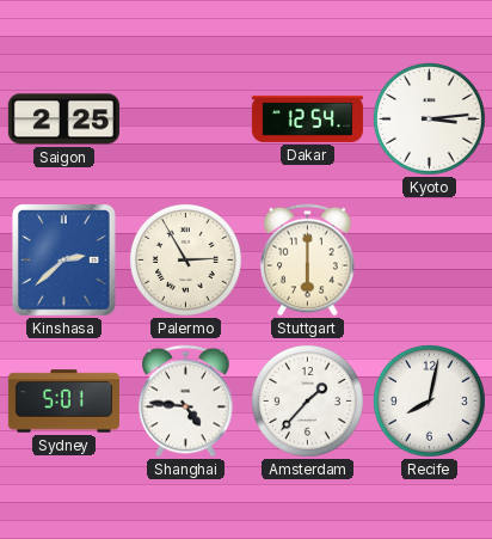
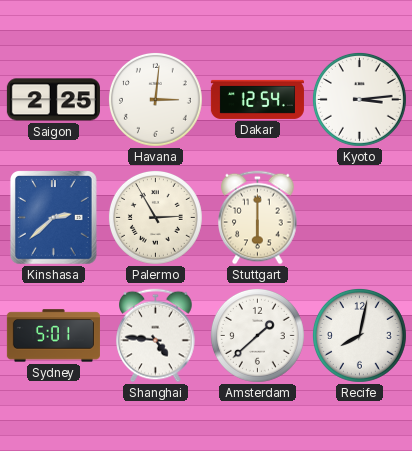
Havana: none -> 3:01 (155, 99)
Amsterdam: 1:37 -> 1:38 (257, 335)
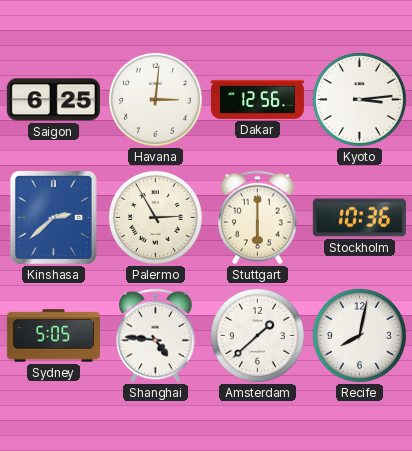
Saigon: 2:25 -> 6:25 (53, 100)
Dakar: 12:54 -> 12:56 (257, 99)
Stockholm: none -> 10:36 (359, 218)
Sydney: 5:01 -> 5:05 (53, 336)
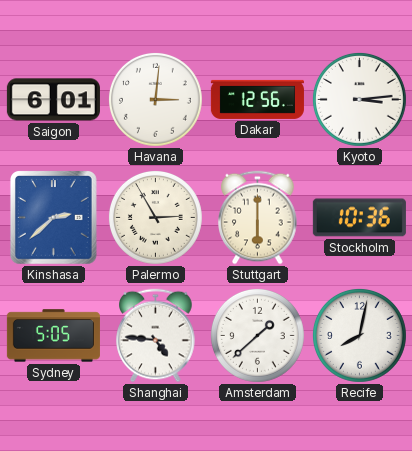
Saigon: 6:25 -> 6:01 (53, 100)
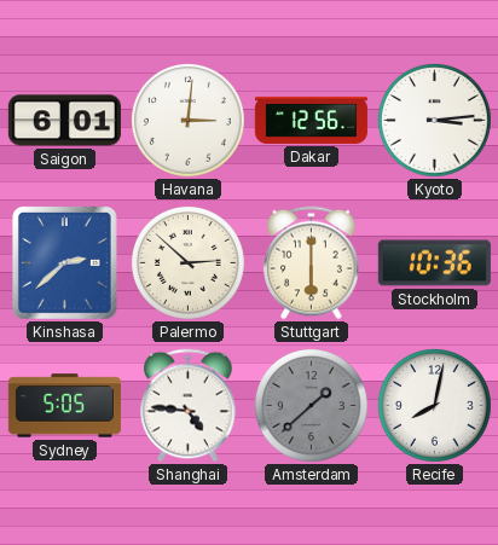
Palermo: 2:55 -> 2:52 (187, 262)
Amsterdam dial: white -> grey (311, 405)
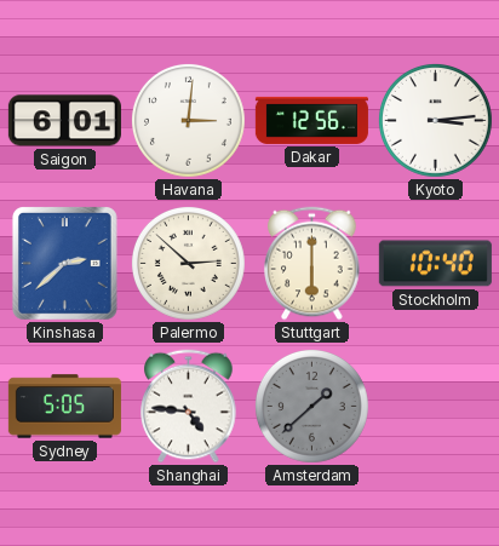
Stockholm: 10:36 -> 10:40 (435, 264)
Recife: 8:02 -> none (434, 405)
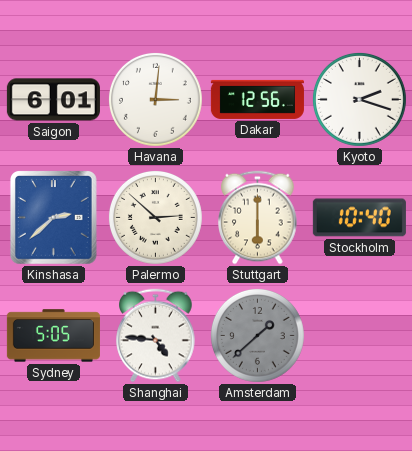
Kyoto: 3:14 -> 2:18 (359, 99)
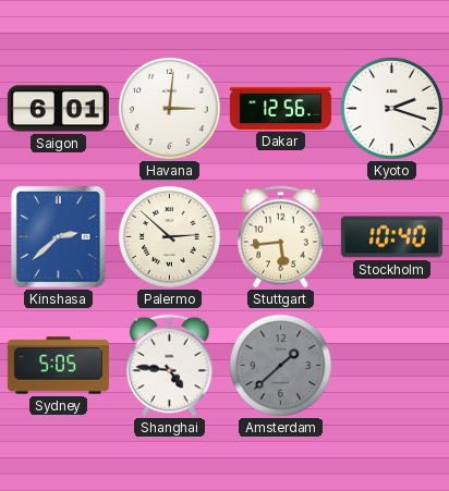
Stuttgart: 6:00 -> 5:44 (281, 237)
